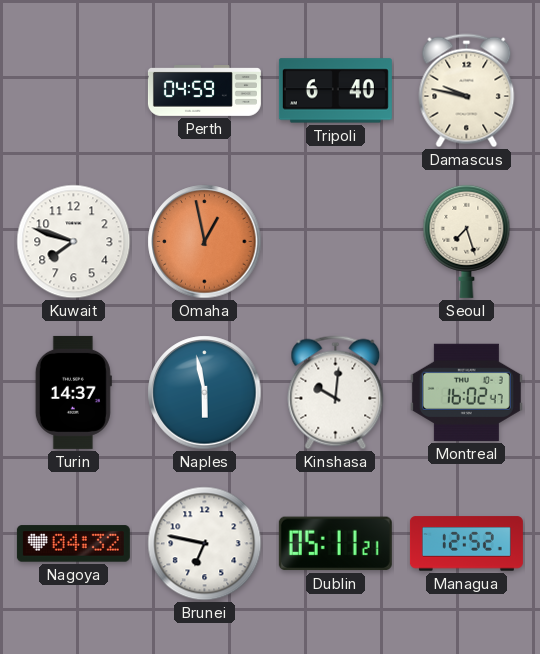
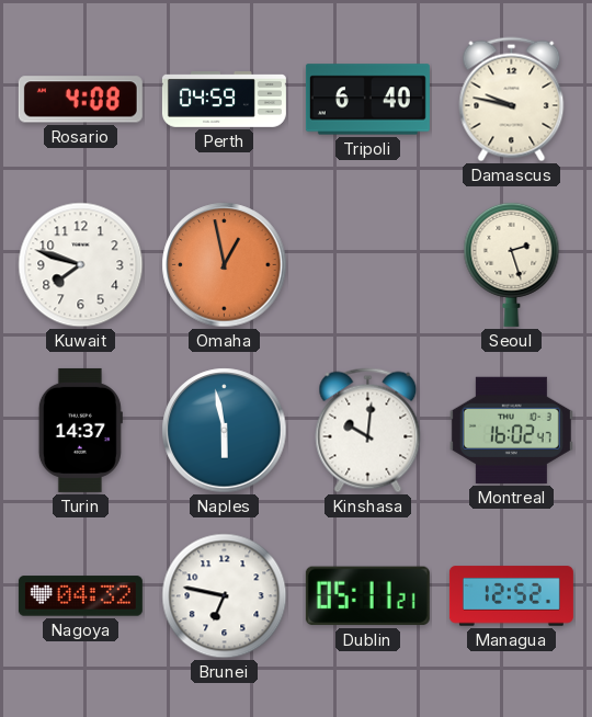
Rosario: none -> 4:08 (80, 100)
Seoul: 7:27 -> 2:27 (512, 264)
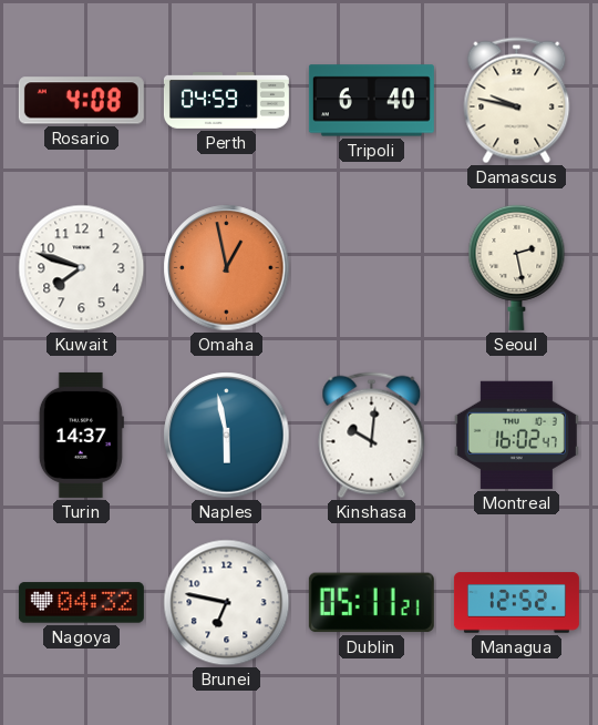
Seoul: 2:27 -> 2:28 (517, 267)
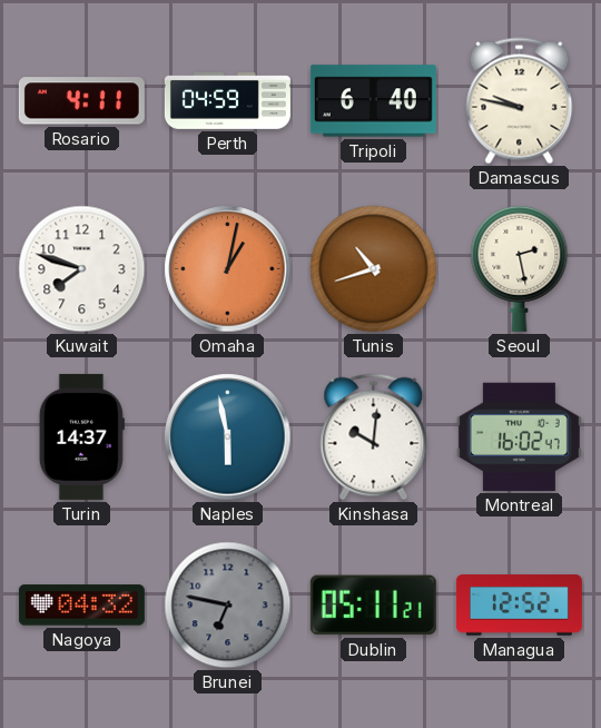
Rosario: 4:08 -> 4:11 (81, 101)
Omaha: 12:58 -> 1:02 (228, 269)
Tunis: none -> 10:42 (374, 269)
Brunei dial: white -> grey (228, 606)
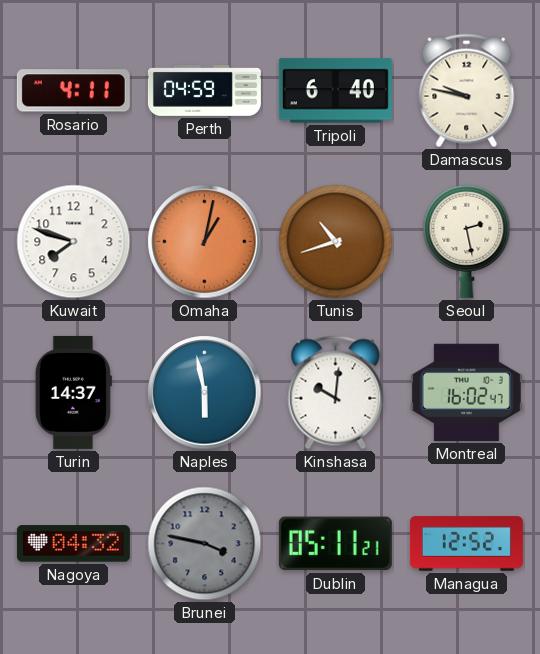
Brunei: 6:47 -> 3:47 (205, 544)
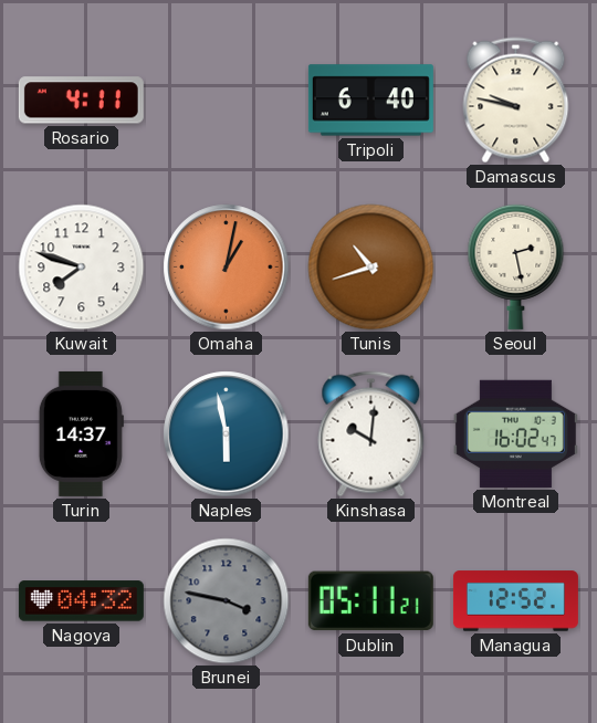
Perth: 04:59 -> none (204, 91)
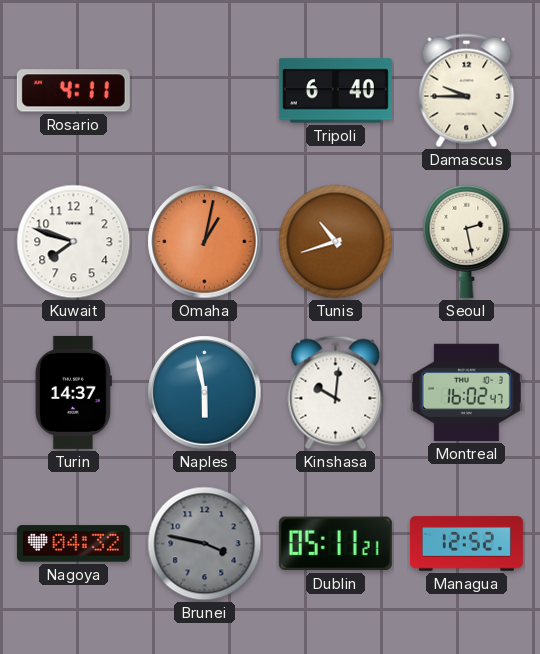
Damascus: 9:47 -> 9:45 (467, 91)
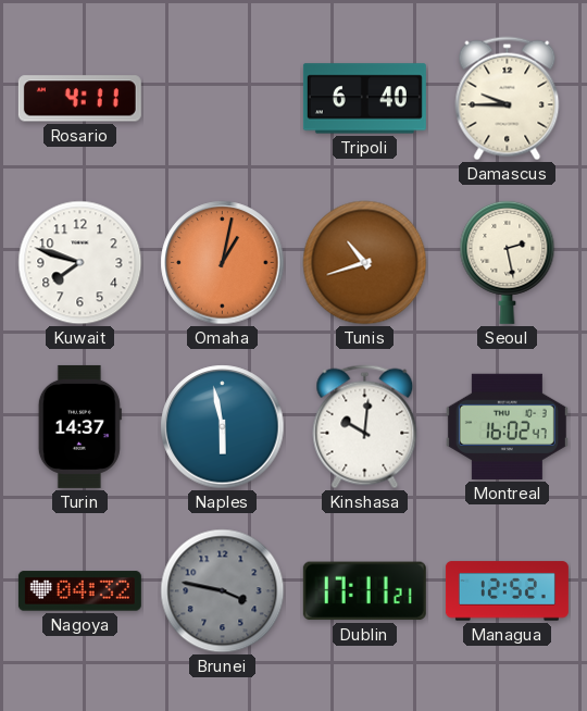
Dublin: 05:11 -> 17:11 (364, 591)
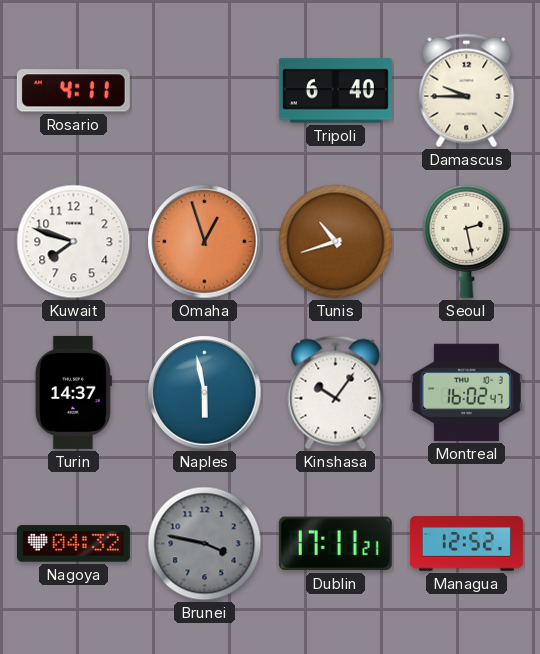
Omaha: 1:02 -> 12:57 (205, 242)
Kinshasa: 10:01 -> 10:06 (336, 393)
